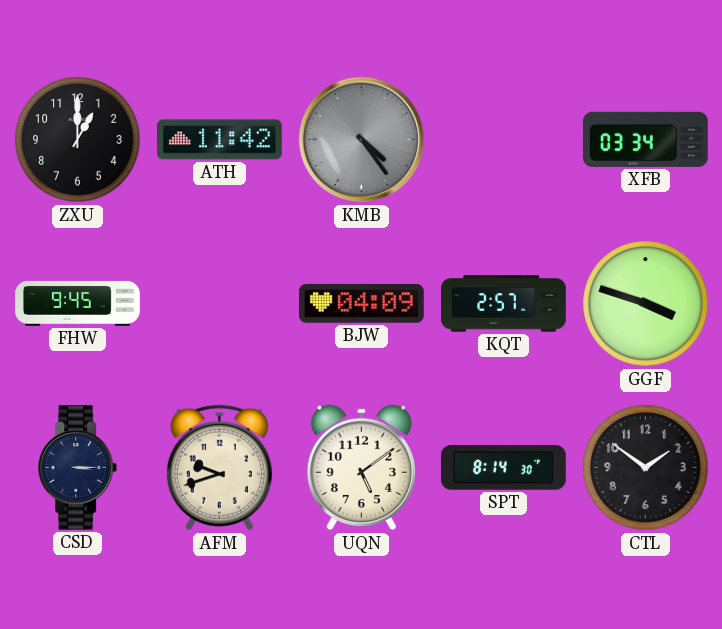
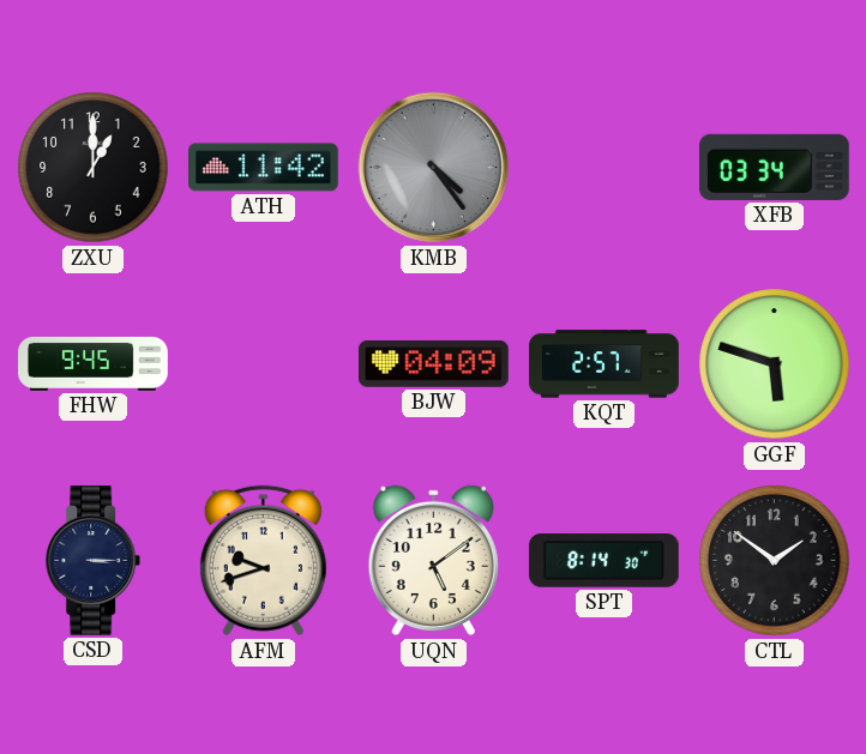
GGF: 3:48 -> 5:48 (775, 364)
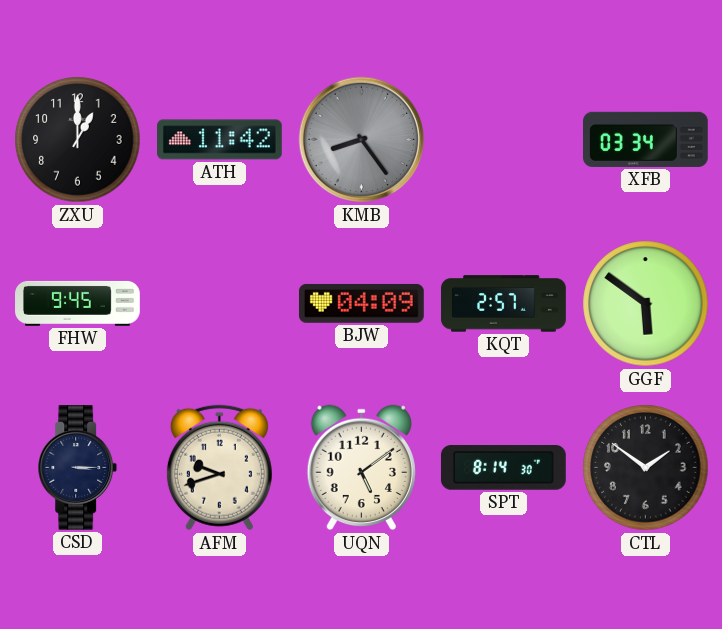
KMB: 4:24 -> 8:24 (362, 140)
GGF: 5:48 -> 5:51 (646, 304)
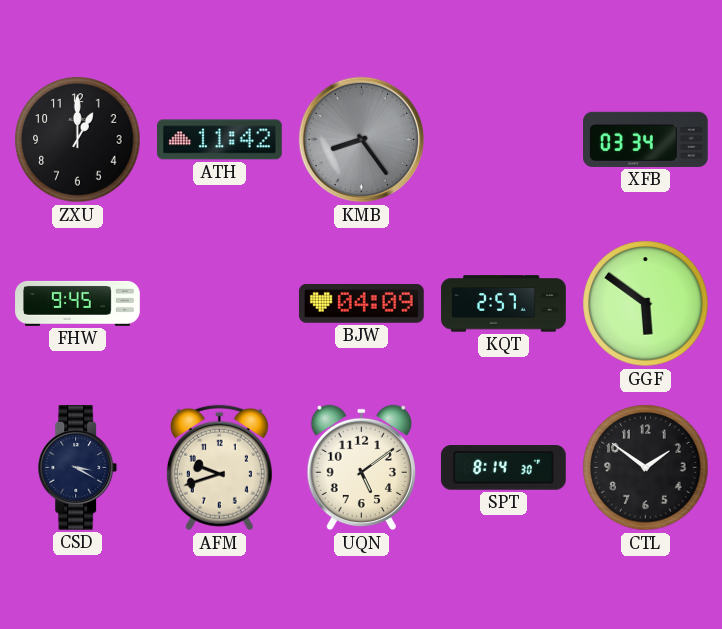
CSD: 3:15 -> 3:20 (78, 468)
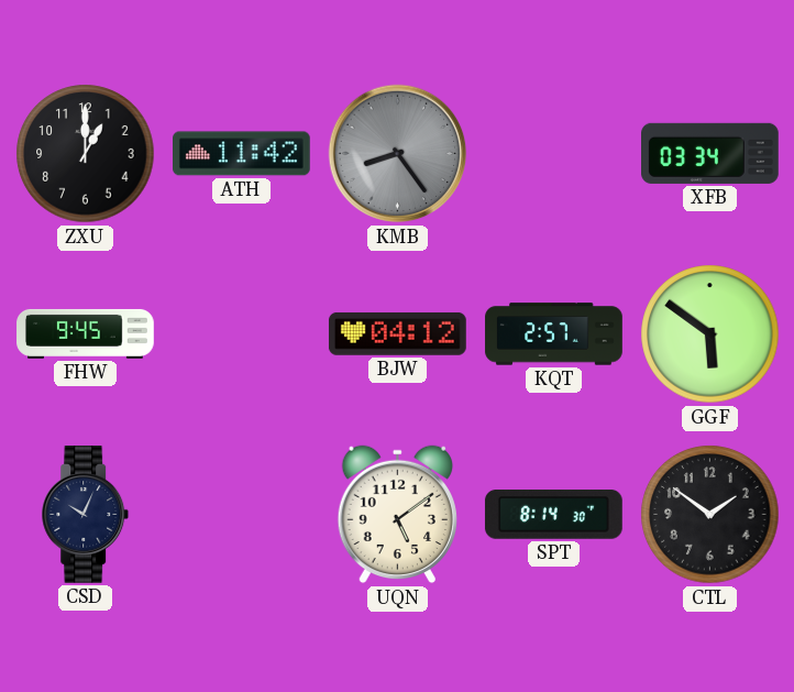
BJW: 04:09 -> 04:12 (397, 334)
CSD: 3:20 -> 10:04 (86, 515)
AFM: 9:42 -> none (219, 468)
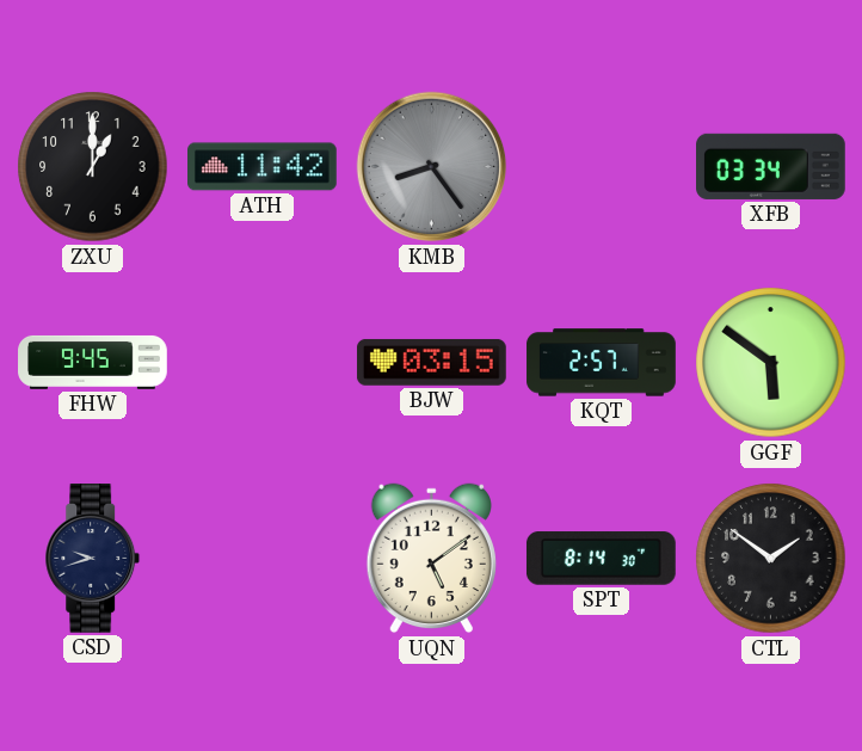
BJW: 04:12 -> 03:15 (431, 363)
CSD: 10:04 -> 9:42 (93, 559)
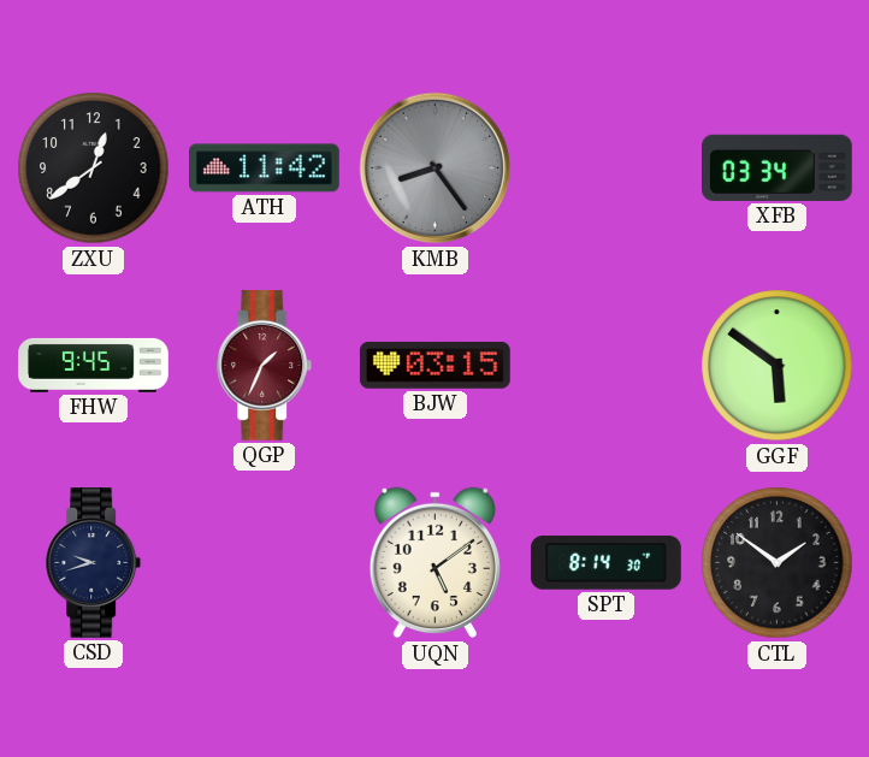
ZXU: 1:00 -> 12:39 (94, 168)
QGP: none -> 1:34 (265, 366)
KQT: 2:57 -> none (602, 363)
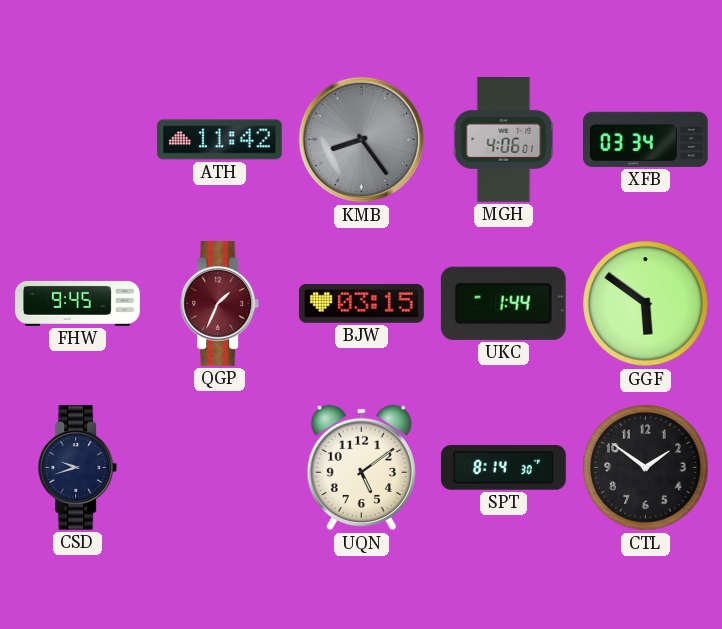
ZXU: 12:39 -> none (94, 168)
MGH: none -> 4:06 (504, 140)
UKC: none -> 1:44 (503, 303)
